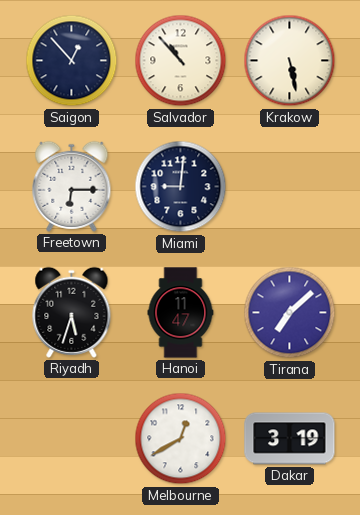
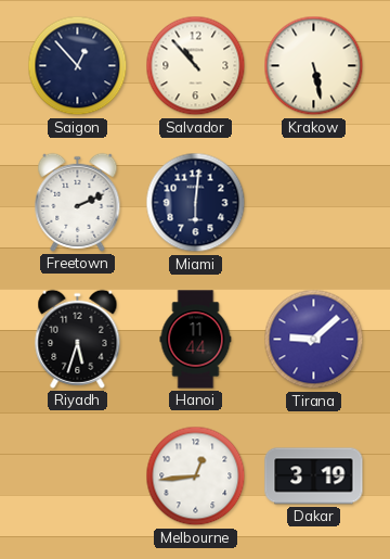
Freetown: 6:15 -> 2:11 (78, 202)
Miami: 9:01 -> 6:01 (196, 203)
Hanoi: 11:47 -> 11:44 (196, 340)
Tirana: 7:08 -> 9:08 (314, 340)
Melbourne: 12:40 -> 12:44 (196, 477)
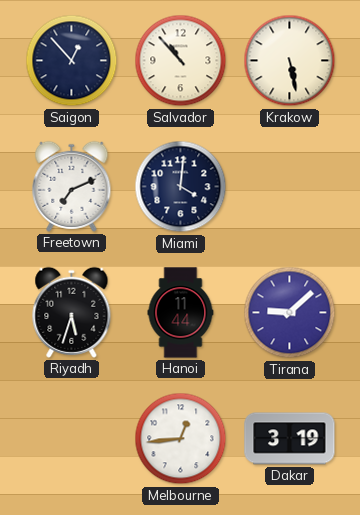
Freetown: 2:11 -> 7:11 (72, 186)
Miami: 6:01 -> 4:01 (181, 187)
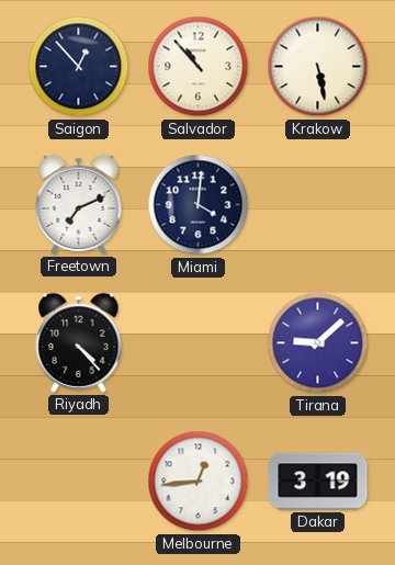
Riyadh: 5:33 -> 4:23 (79, 342)
Hanoi: 11:44 -> none (181, 313)
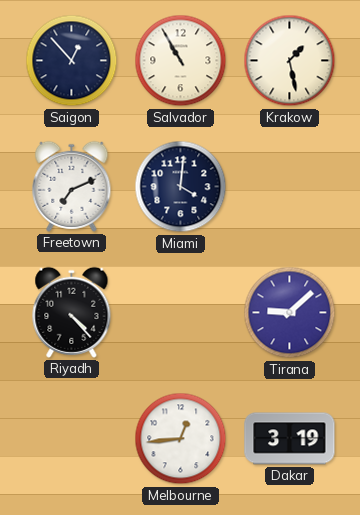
Salvador: 10:53 -> 10:55 (181, 61)
Krakow: 5:28 -> 1:28 (290, 61)
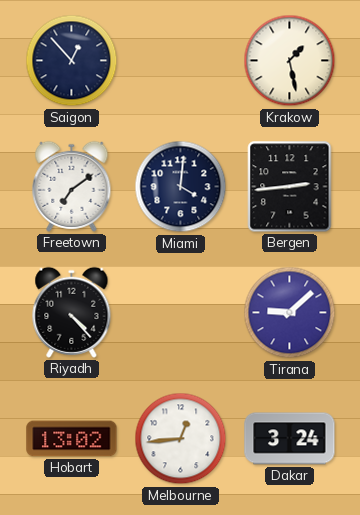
Salvador: 10:55 -> none (181, 61)
Freetown: 7:11 -> 7:09 (72, 186)
Bergen: none -> 2:44 (290, 187)
Hobart: none -> 13:02 (72, 439)
Dakar: 3:19 -> 3:24 (290, 439)
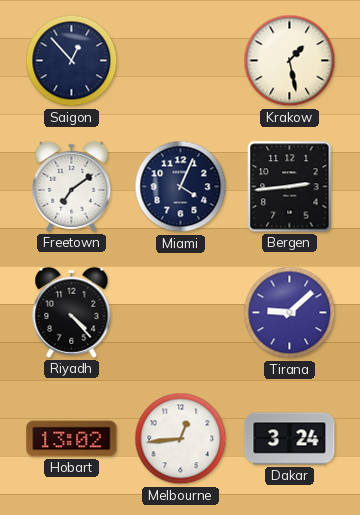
Miami: 4:01 -> 4:04 (181, 187)
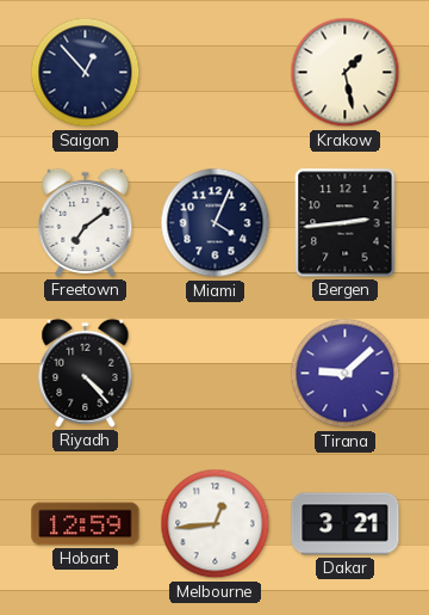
Hobart: 13:02 -> 12:59 (86, 524)
Dakar: 3:24 -> 3:21 (346, 524)
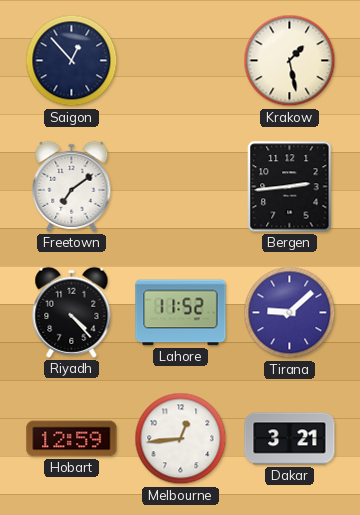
Miami: 4:04 -> none (216, 223)
Lahore: none -> 11:52 (181, 313)
